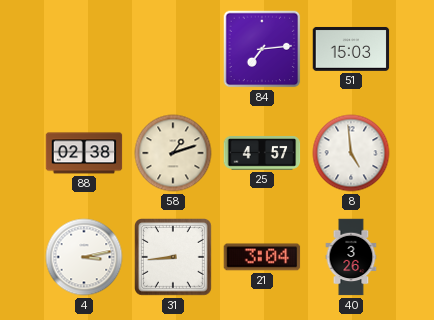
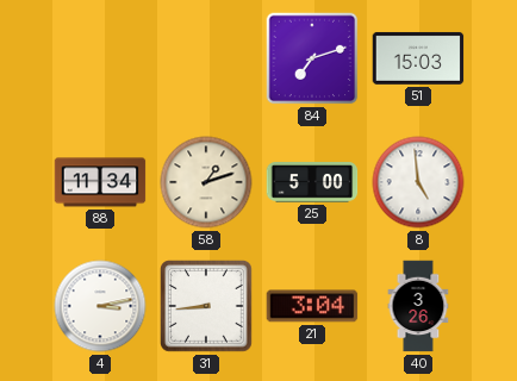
84: 7:14 -> 7:12 (312, 58)
88: 02:38 -> 11:34 (100, 182)
25: 4:57 -> 5:00 (312, 183)
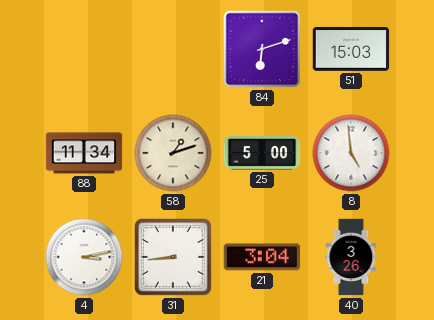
84: 7:12 -> 6:12 (262, 49)
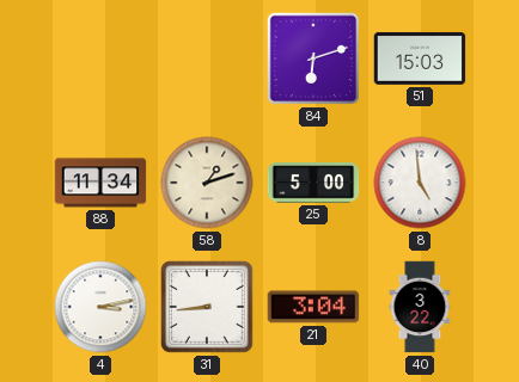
40: 3:26 -> 3:22 (420, 307)
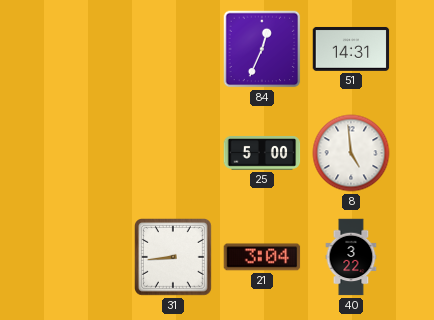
84: 6:12 -> 12:34 (262, 49)
51: 15:03 -> 14:31 (351, 49)
88: 11:34 -> none (100, 183)
58: 1:12 -> none (207, 183)
4: 3:13 -> none (100, 307)
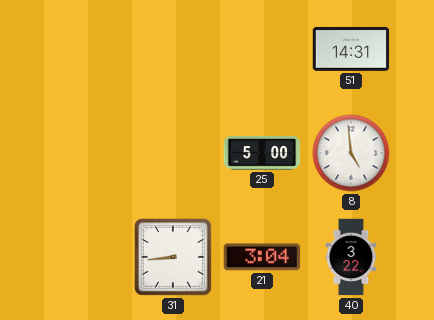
84: 12:34 -> none (262, 49)
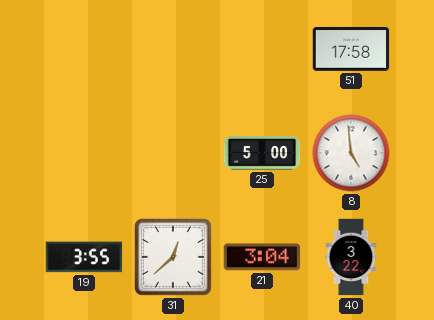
51: 14:31 -> 17:58 (351, 49)
19: none -> 3:55 (84, 257)
31: 8:44 -> 12:38 (174, 258)
